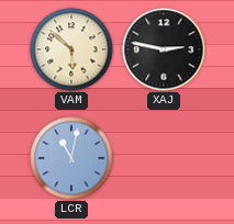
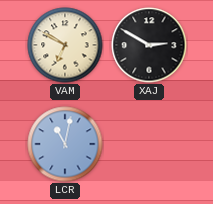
VAM: 5:52 -> 6:50 (65, 45)
XAJ: 2:47 -> 2:50 (149, 45)
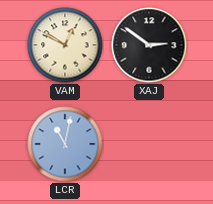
VAM: 6:50 -> 12:50 (65, 45)
XAJ: 2:50 -> 2:51 (149, 45)
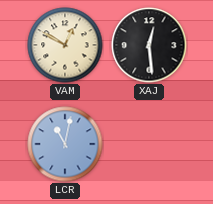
XAJ: 2:51 -> 12:29 (149, 45)
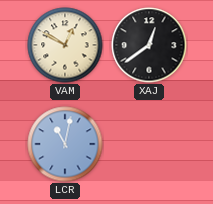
XAJ: 12:29 -> 12:39 (149, 45)
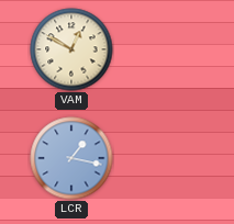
XAJ: 12:39 -> none (149, 45)
LCR: 11:02 -> 1:17 (71, 158)
